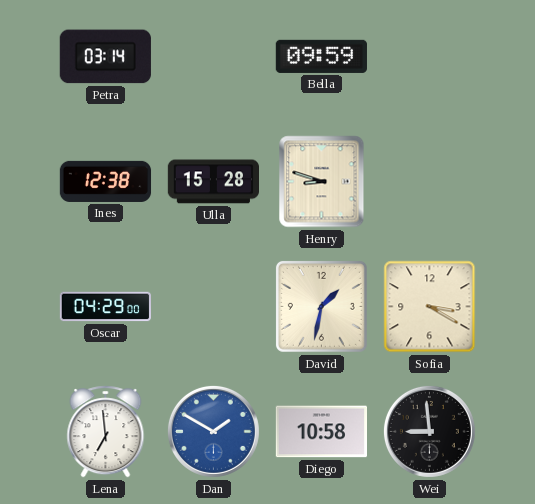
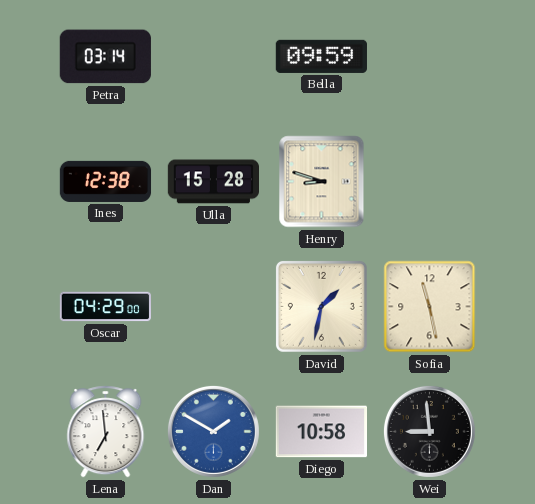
Sofia: 3:20 -> 11:28 (430, 307)
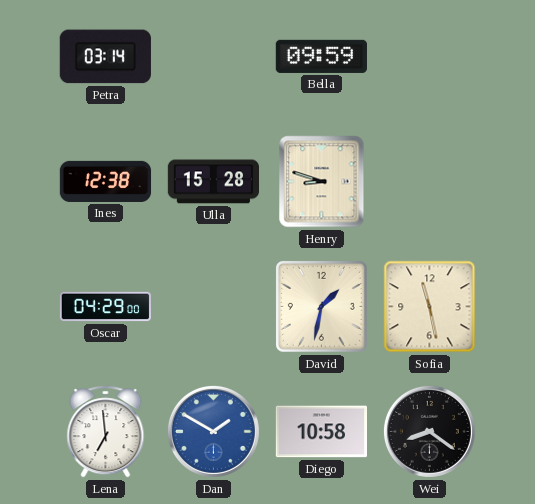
Wei: 8:59 -> 8:21 (429, 431)
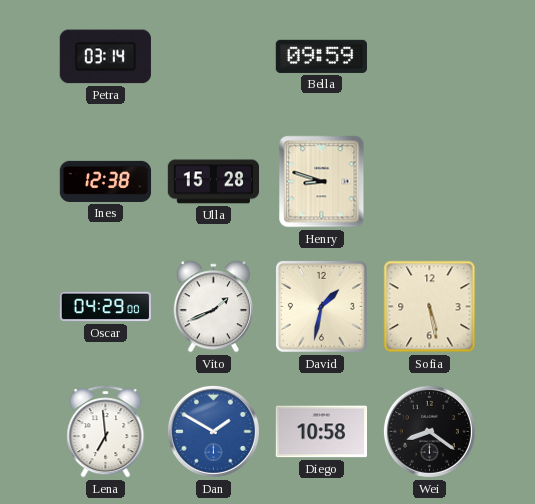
Vito: none -> 1:41 (214, 307)
Sofia: 11:28 -> 5:28 (430, 307)
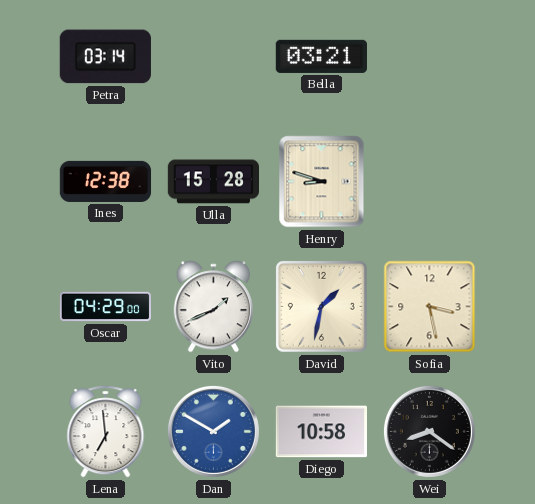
Bella: 09:59 -> 03:21 (321, 56)
Sofia: 5:28 -> 3:28 (430, 307)
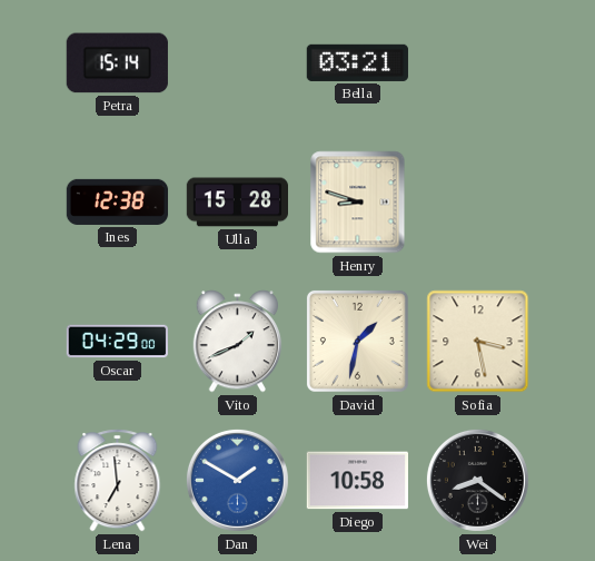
Petra: 03:14 -> 15:14 (117, 63)
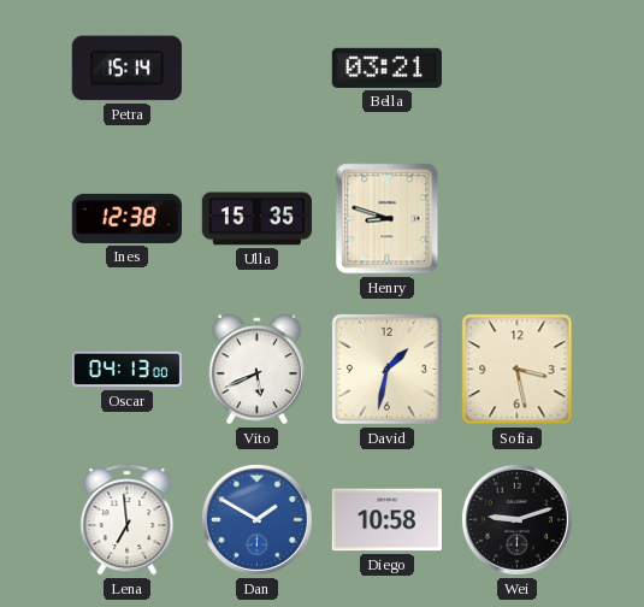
Ulla: 15:28 -> 15:35 (256, 219)
Oscar: 04:29 -> 04:13 (128, 370)
Vito: 1:41 -> 5:41 (258, 370)
Wei: 8:21 -> 9:12 (516, 519)
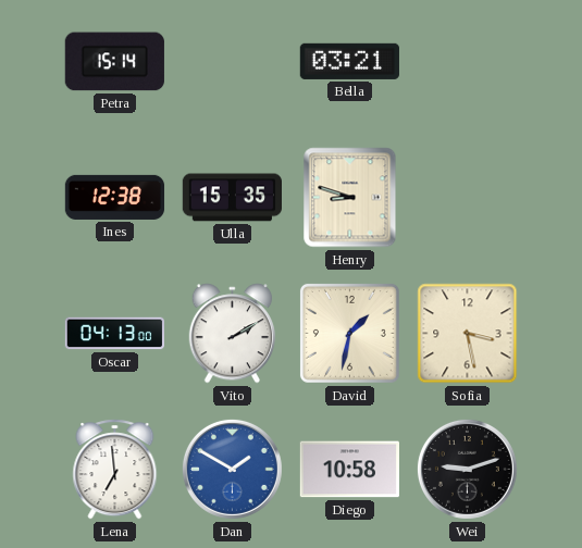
Vito: 5:41 -> 2:10 (233, 334)
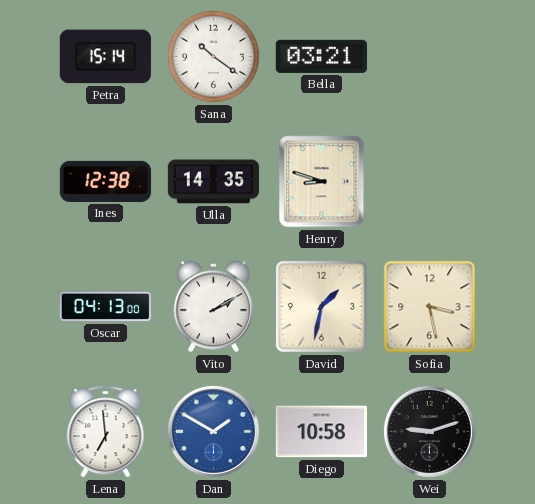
Sana: none -> 10:21 (213, 56)
Ulla: 15:35 -> 14:35 (213, 182)
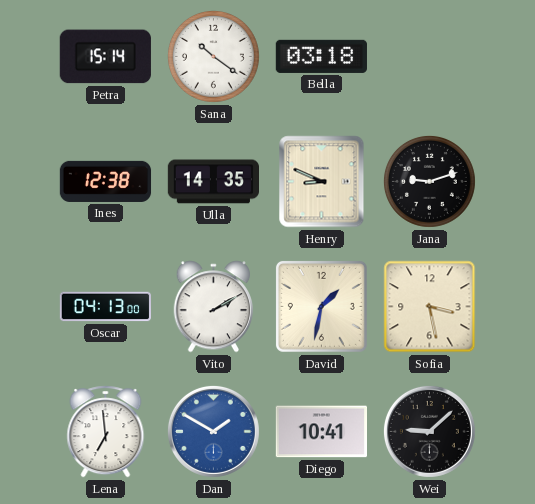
Bella: 03:21 -> 03:18 (321, 56)
Henry: 8:48 -> 8:49 (322, 182)
Jana: none -> 9:12 (429, 181)
Diego: 10:58 -> 10:41 (321, 432)
Wei: 9:12 -> 9:08 (429, 431)
